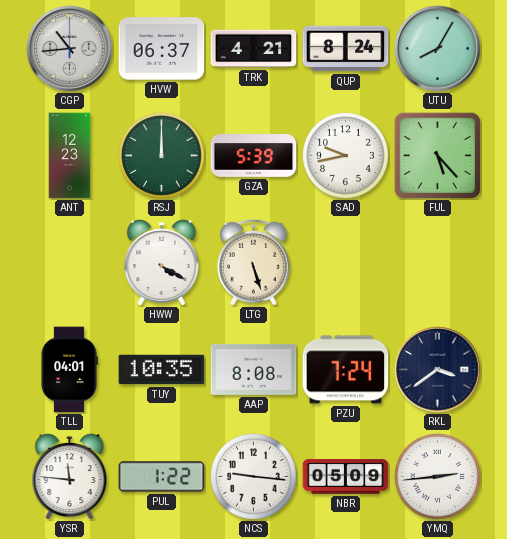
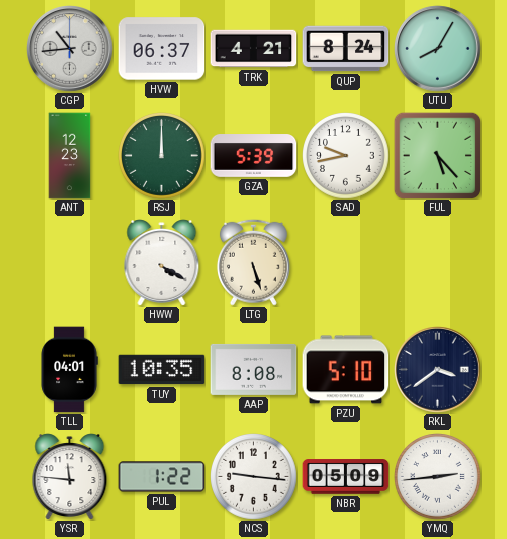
PZU: 7:24 -> 5:10 (346, 370)
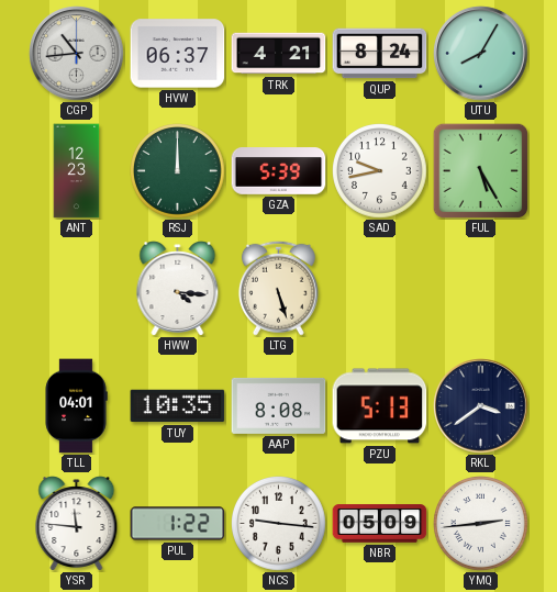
FUL: 5:23 -> 5:25 (480, 170)
HWW: 4:20 -> 4:16 (178, 289)
PZU: 5:10 -> 5:13 (380, 406)
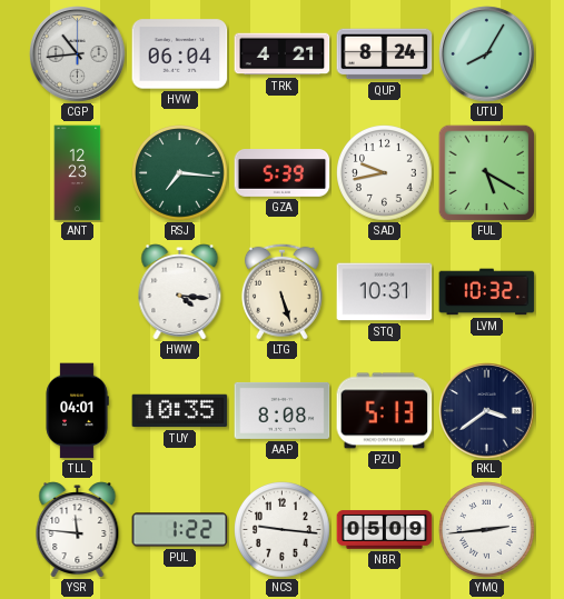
HVW: 06:37 -> 06:04 (180, 54)
RSJ: 12:00 -> 7:16 (180, 173)
FUL: 5:25 -> 5:20 (486, 172)
STQ: none -> 10:31 (385, 292)
LVM: none -> 10:32 (487, 292)
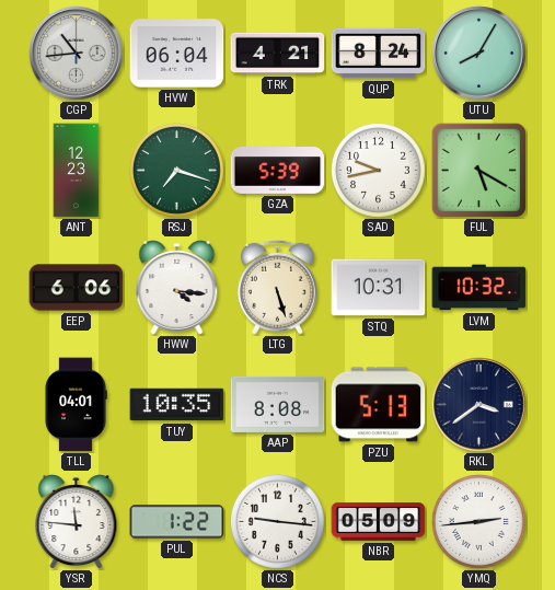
RSJ: 7:16 -> 7:18 (177, 171)
EEP: none -> 6:06 (77, 288)
